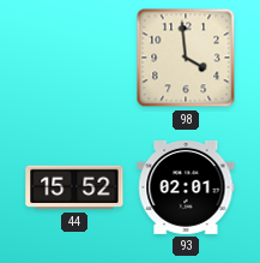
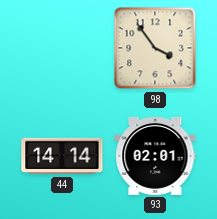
98: 3:59 -> 3:54 (155, 48)
44: 15:52 -> 14:14 (62, 156)
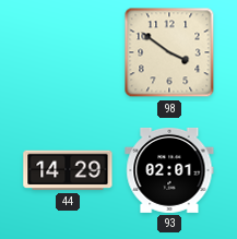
98: 3:54 -> 3:51 (169, 52)
44: 14:14 -> 14:29 (68, 170)
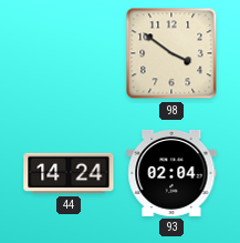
44: 14:29 -> 14:24 (69, 173)
93: 02:01 -> 02:04 (171, 173)
